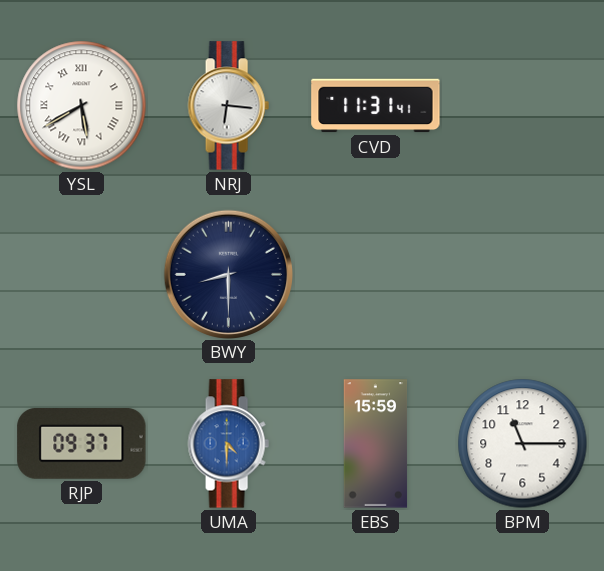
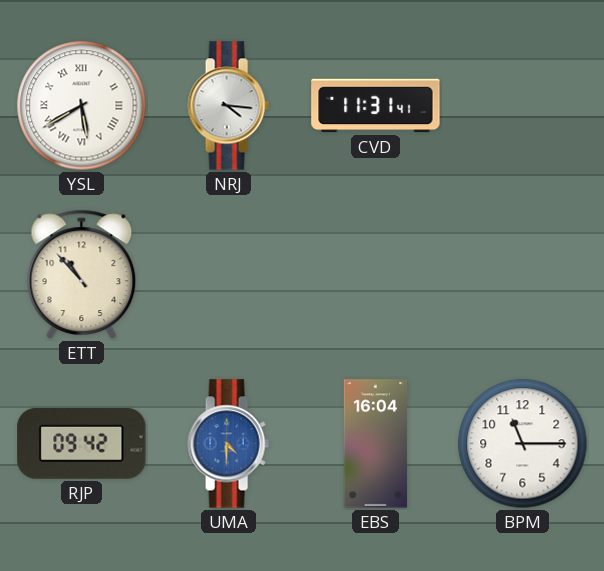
NRJ: 6:16 -> 4:16 (228, 106)
ETT: none -> 10:53 (82, 274)
BWY: 8:30 -> none (228, 274)
RJP: 09:37 -> 09:42 (82, 443)
EBS: 15:59 -> 16:04 (376, 444)
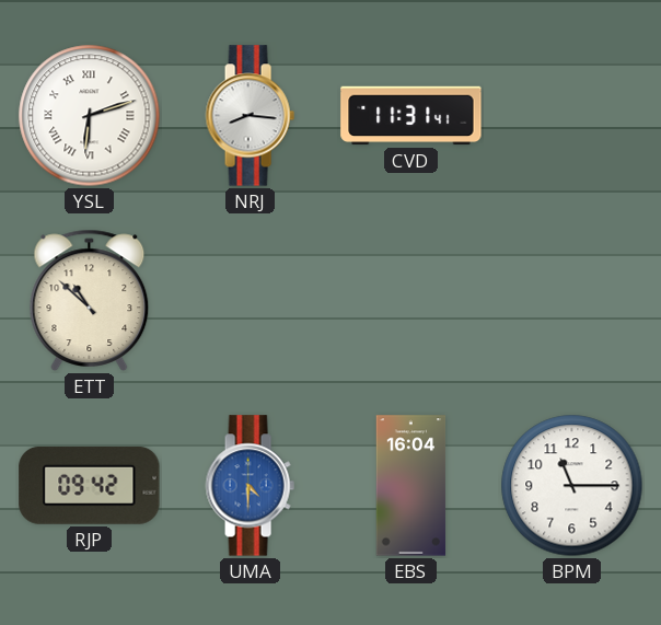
YSL: 5:40 -> 6:12 (90, 116)
NRJ: 4:16 -> 8:16 (250, 116)
ETT: 10:53 -> 10:52 (90, 300)
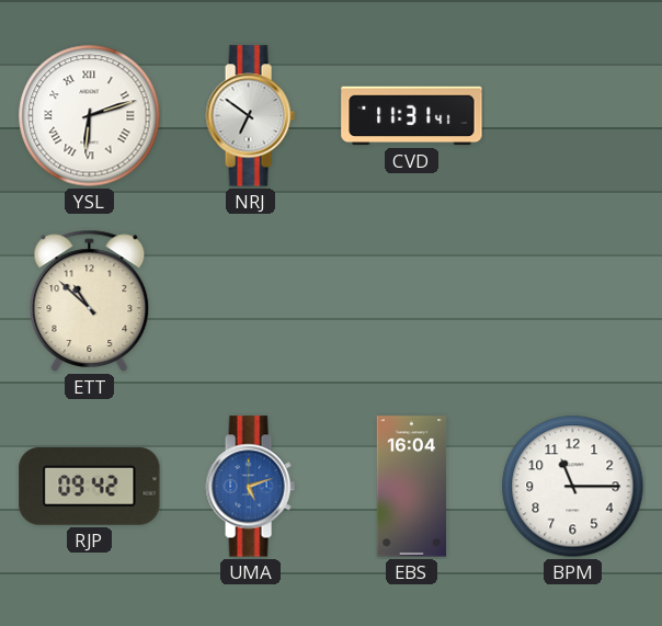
NRJ: 8:16 -> 6:51 (250, 116)
UMA: 4:30 -> 5:12 (250, 487)
